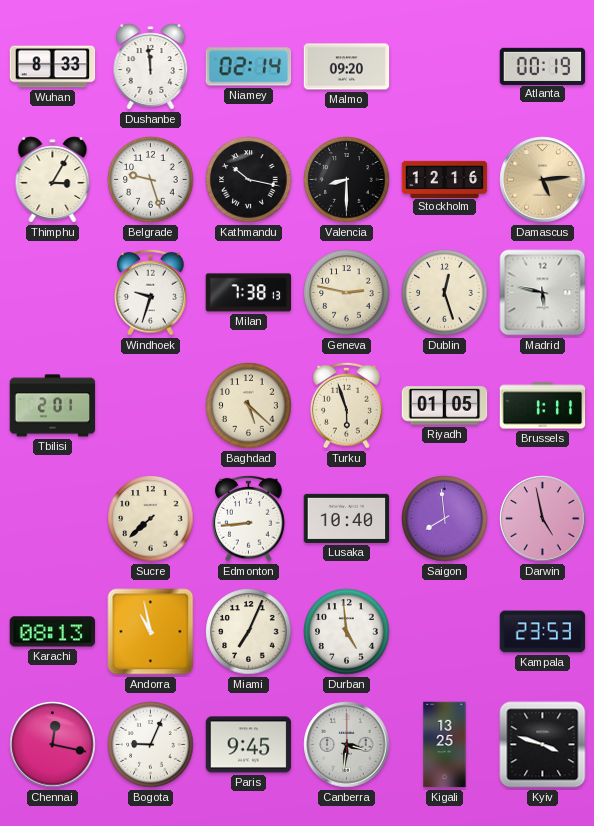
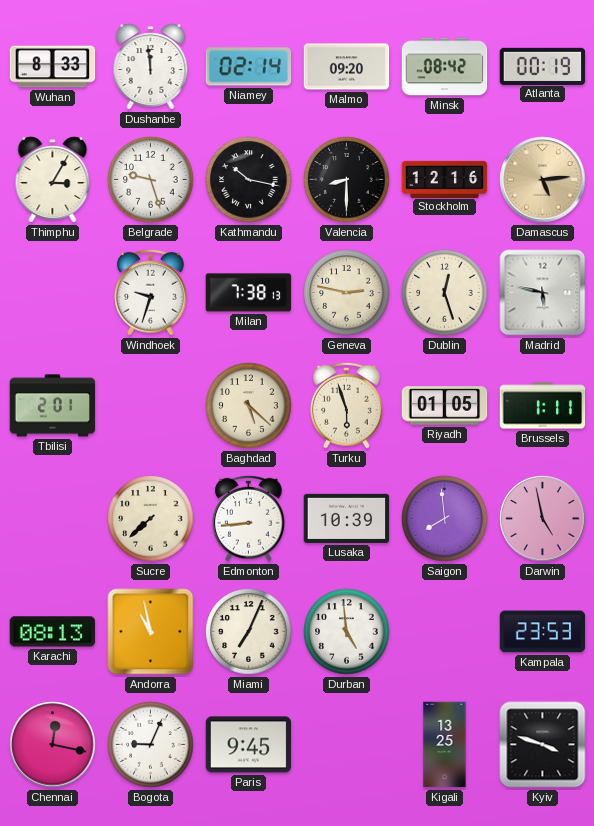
Minsk: none -> 08:42 (445, 67)
Lusaka: 10:40 -> 10:39 (347, 518)
Canberra: 3:31 -> none (347, 745)
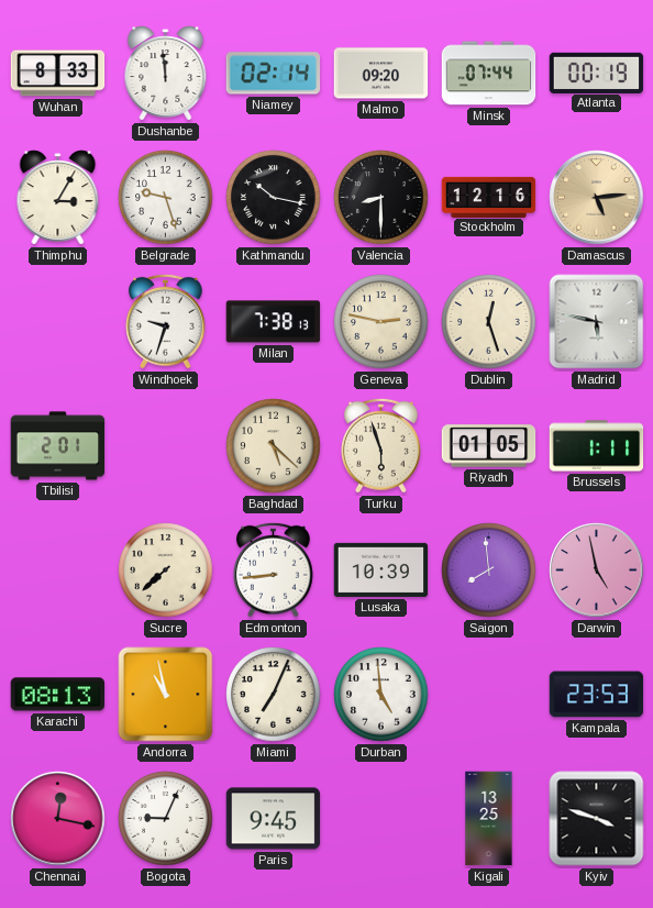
Minsk: 08:42 -> 07:44 (489, 74)
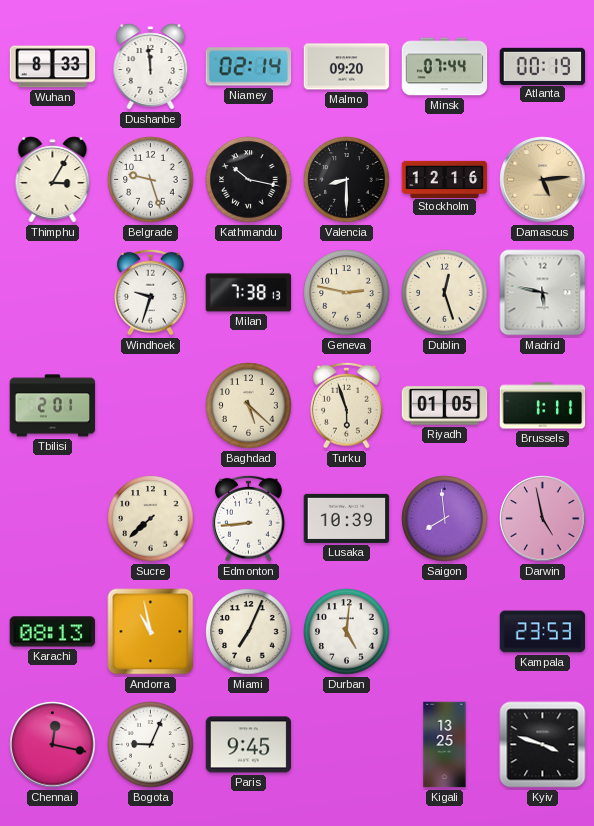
Durban: 4:59 -> 5:01 (347, 632)
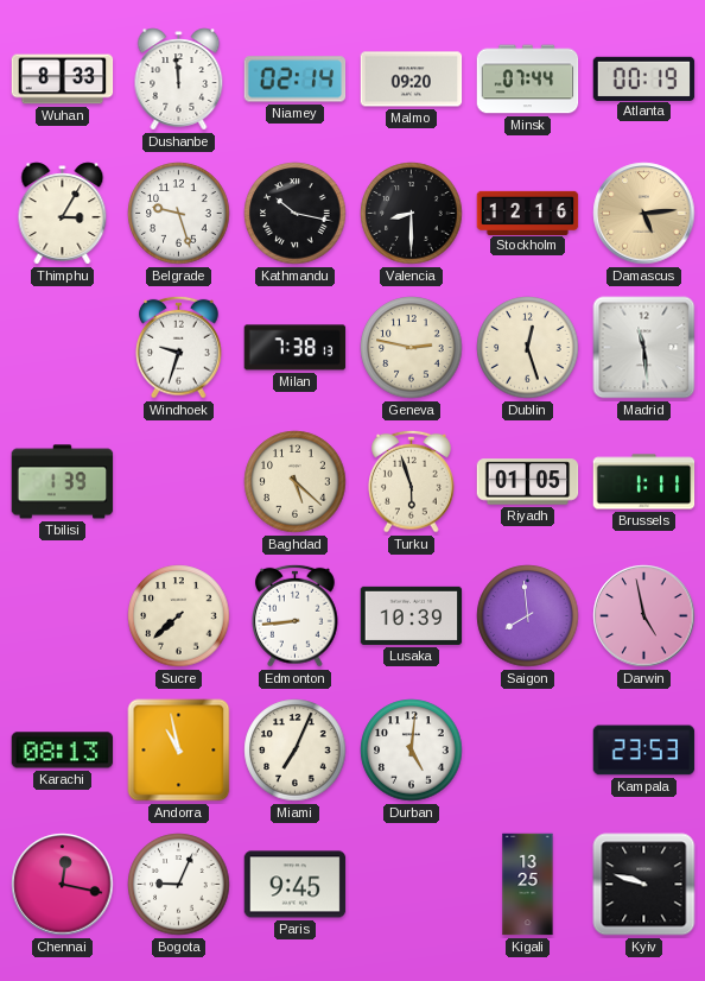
Madrid: 5:47 -> 11:29 (644, 348)
Tbilisi: 2:01 -> 1:39 (63, 482)
Kyiv: 3:48 -> 9:48 (644, 885)
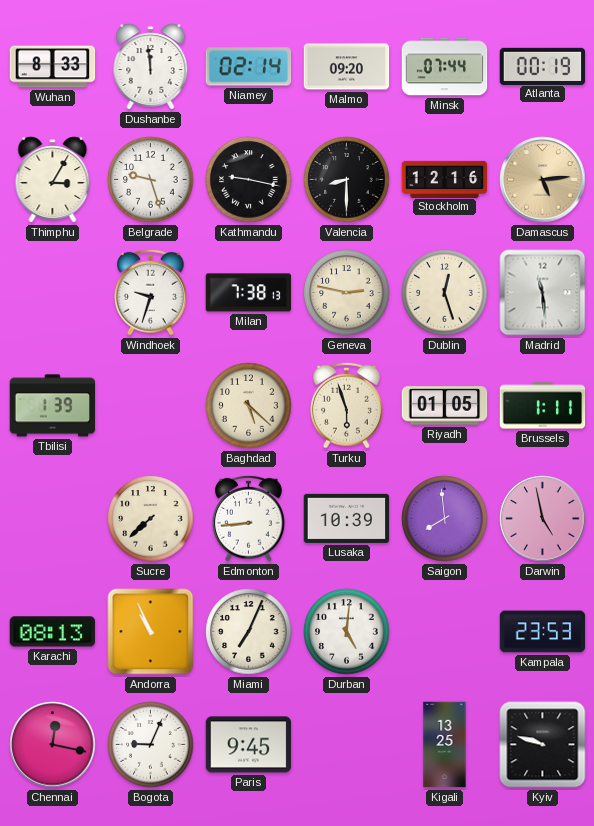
Kathmandu: 10:17 -> 9:17 (249, 180)
Andorra: 10:58 -> 10:56 (151, 632)
